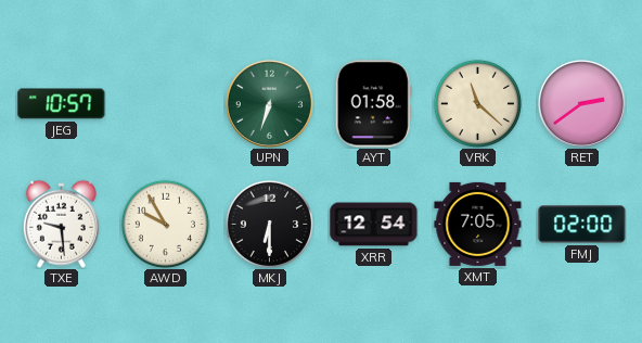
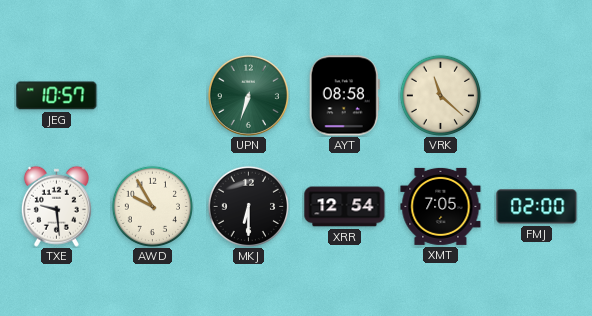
AYT: 01:58 -> 08:58 (344, 96)
RET: 2:39 -> none (581, 103)
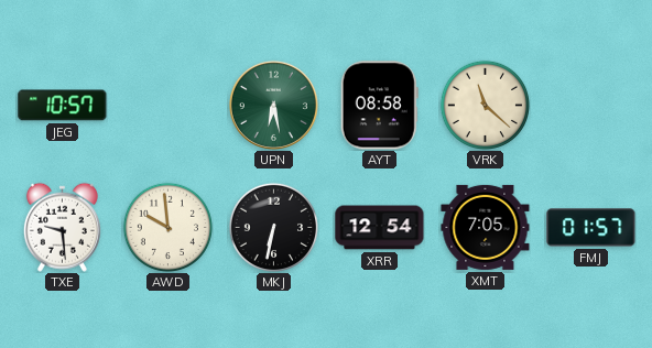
UPN: 6:33 -> 6:28 (273, 105)
AWD: 9:55 -> 9:59 (167, 227)
MKJ: 6:30 -> 6:32 (273, 227)
FMJ: 02:00 -> 01:57 (591, 228)
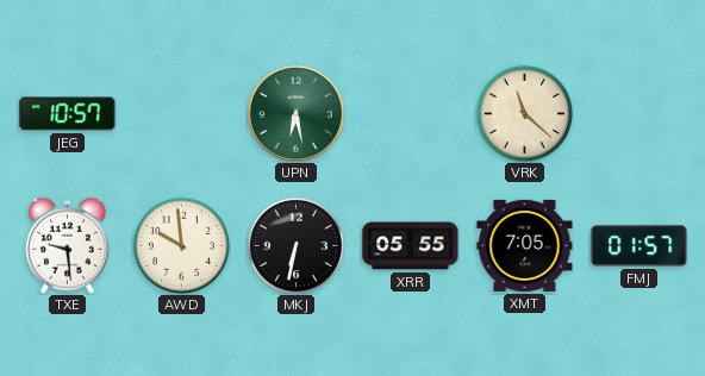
AYT: 08:58 -> none (379, 106)
XRR: 12:54 -> 05:55 (411, 246)
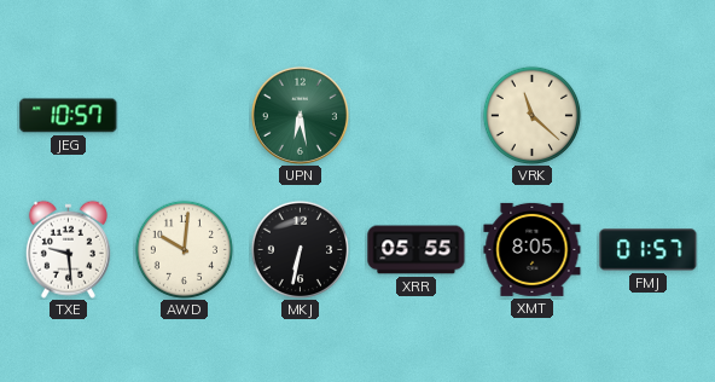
AWD: 9:59 -> 10:01 (184, 249)
XMT: 7:05 -> 8:05 (533, 249)
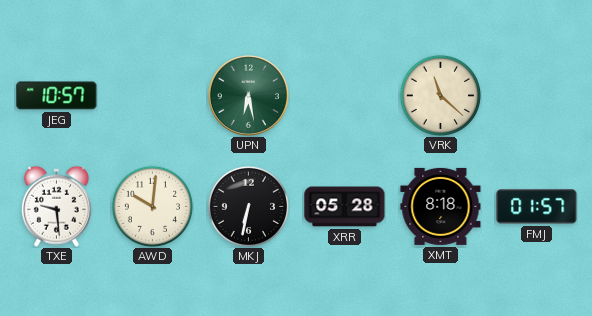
XRR: 05:55 -> 05:28 (345, 207)
XMT: 8:05 -> 8:18 (441, 206)
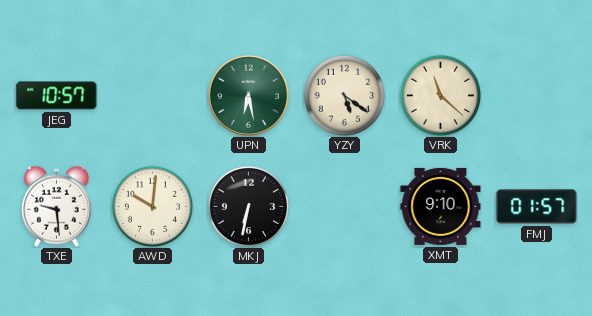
YZY: none -> 5:21 (344, 95)
XRR: 05:28 -> none (345, 207)
XMT: 8:18 -> 9:10 (441, 206)
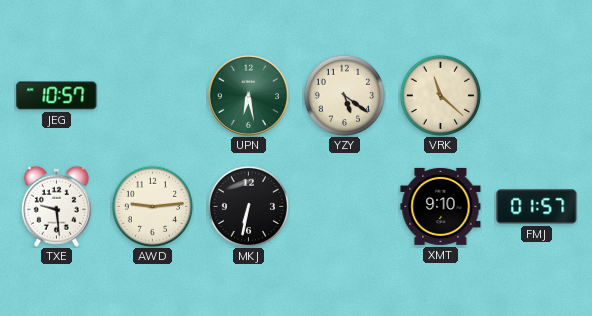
AWD: 10:01 -> 9:14 (152, 206)
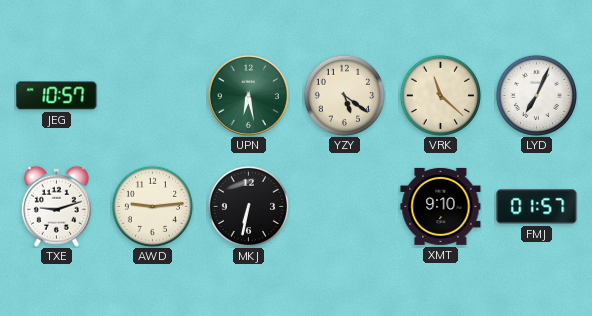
LYD: none -> 7:04 (536, 95)
TXE: 9:29 -> 9:12 (56, 206)
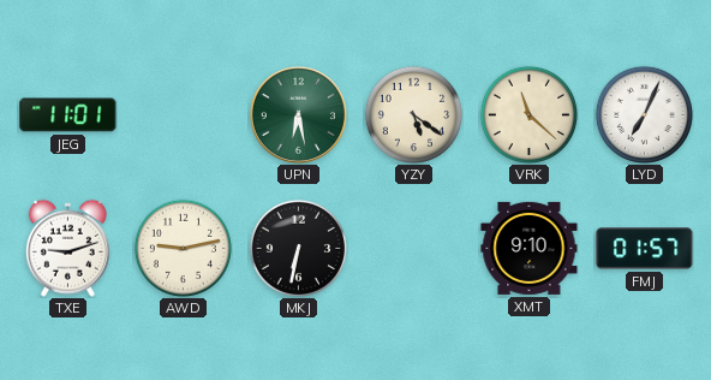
JEG: 10:57 -> 11:01 (68, 115)
AWD: 9:14 -> 9:13 (183, 248)
